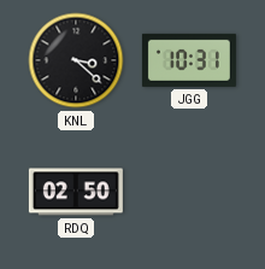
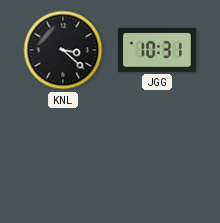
RDQ: 02:50 -> none (76, 192)
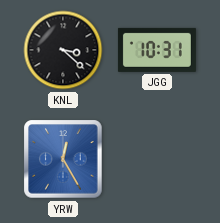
YRW: none -> 12:25 (63, 159)
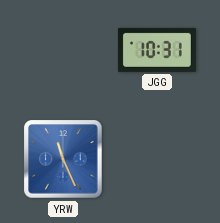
KNL: 3:22 -> none (63, 50)
YRW: 12:25 -> 11:26 (63, 159)
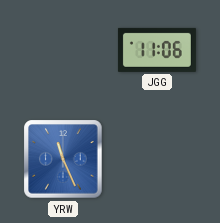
JGG: 10:31 -> 11:06 (157, 50)
